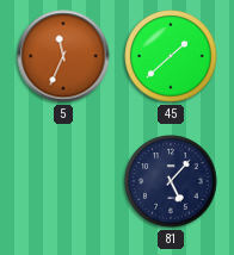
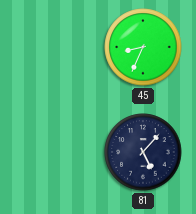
5: 11:34 -> none (63, 56)
45: 1:38 -> 8:34 (143, 47)
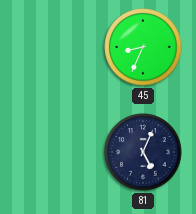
81: 5:07 -> 5:04 (143, 152)
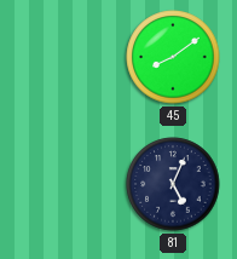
45: 8:34 -> 8:09 (173, 57)
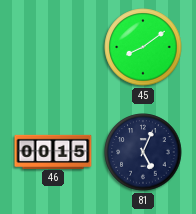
46: none -> 00:15 (53, 151)
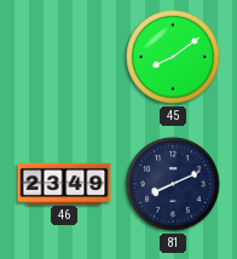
46: 00:15 -> 23:49 (64, 183)
81: 5:04 -> 8:11 (173, 184)
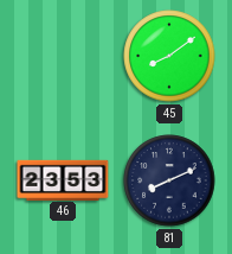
46: 23:49 -> 23:53 (63, 179)
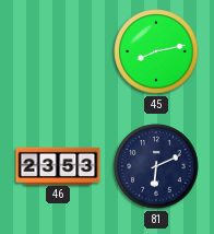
45: 8:09 -> 8:13 (156, 51)
81: 8:11 -> 6:11 (156, 166)
